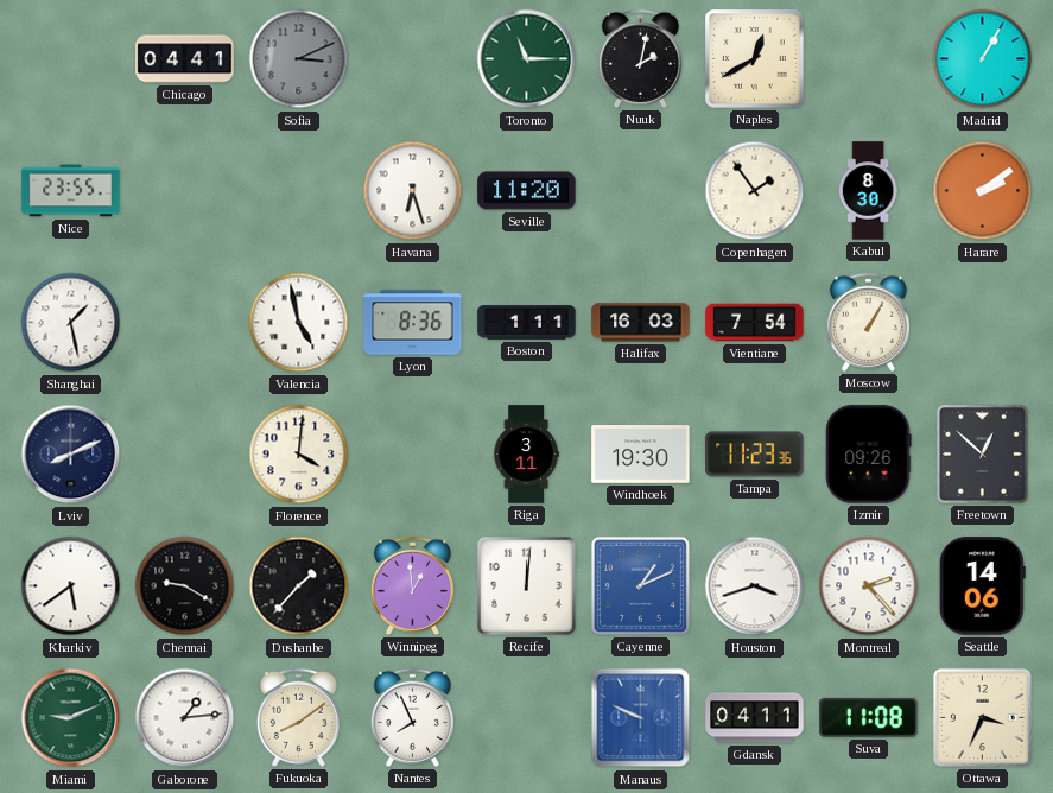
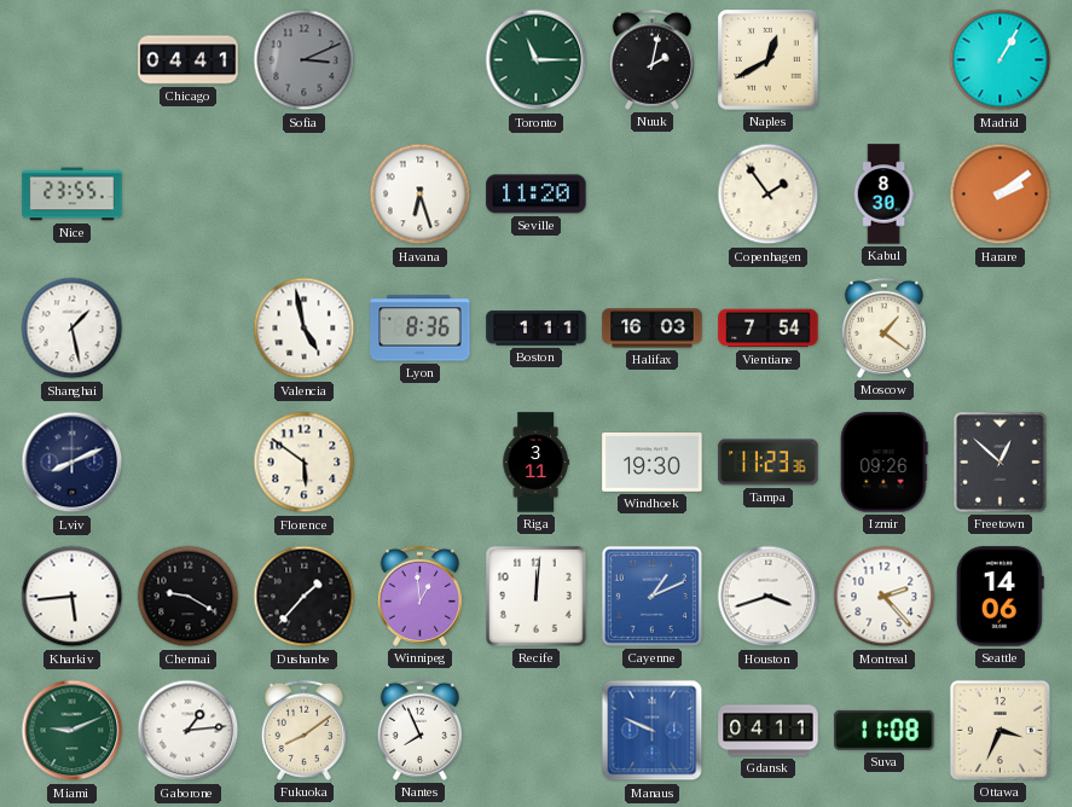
Moscow: 1:05 -> 1:21 (883, 327)
Florence: 4:01 -> 5:51 (305, 463)
Kharkiv: 5:39 -> 5:44 (73, 597)
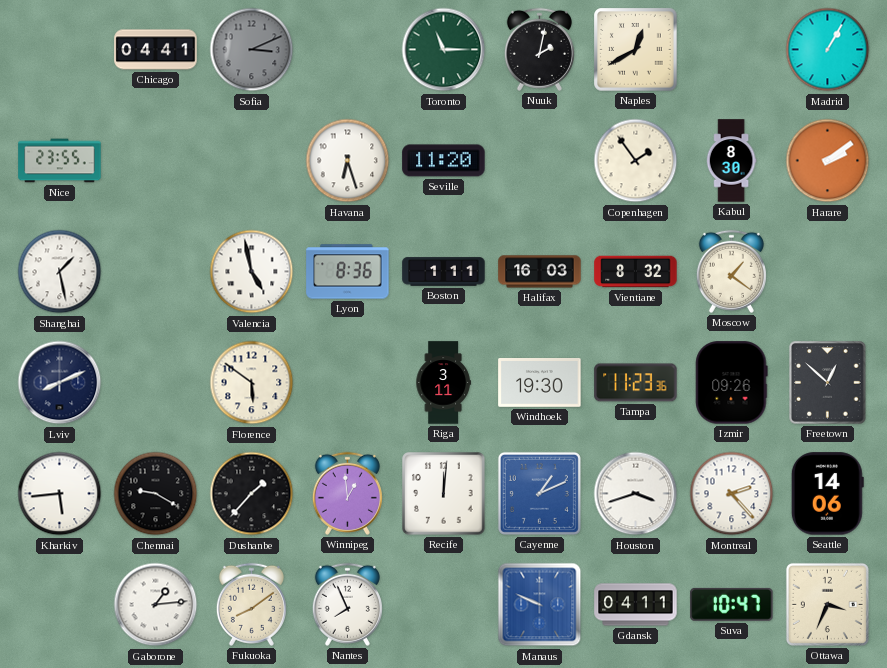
Vientiane: 7:54 -> 8:32 (636, 272)
Miami: 9:11 -> none (73, 731)
Suva: 11:08 -> 10:47 (732, 604)
